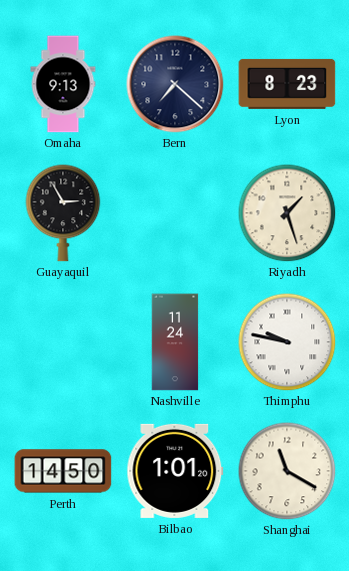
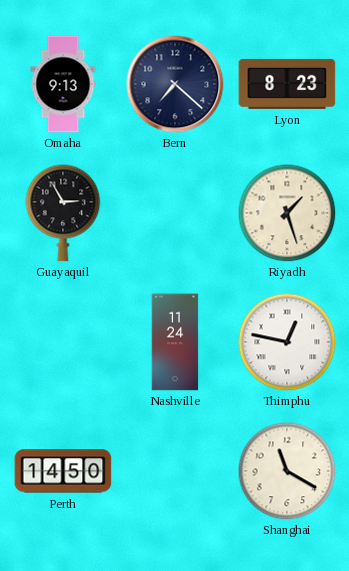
Thimphu: 9:47 -> 12:47 (287, 342)
Bilbao: 1:01 -> none (175, 471)
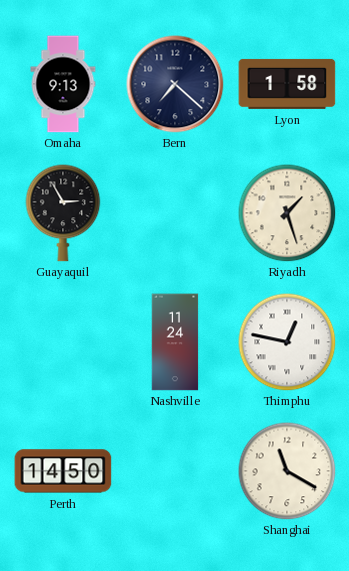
Lyon: 8:23 -> 1:58 (287, 84)
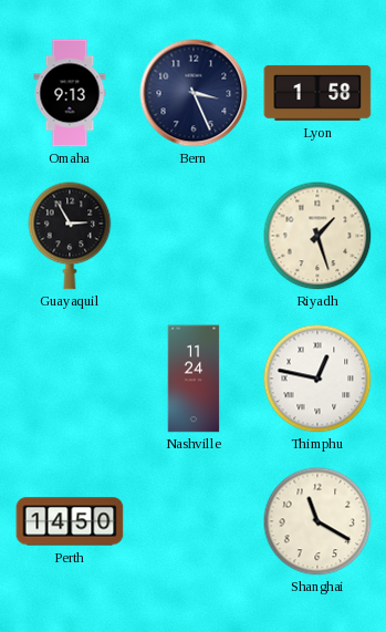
Bern: 7:22 -> 3:26 (194, 93)
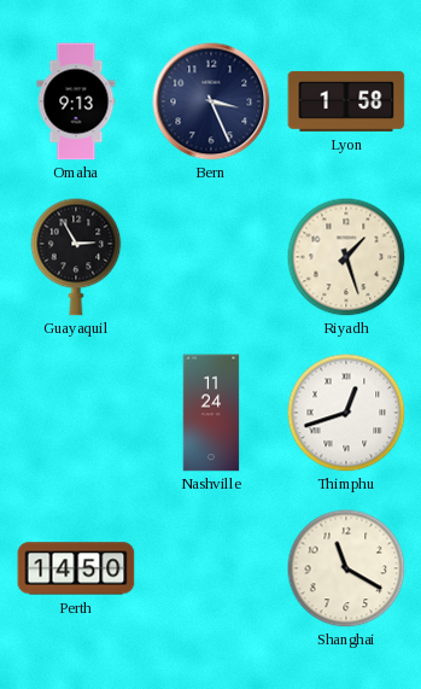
Thimphu: 12:47 -> 12:42 (346, 413)
